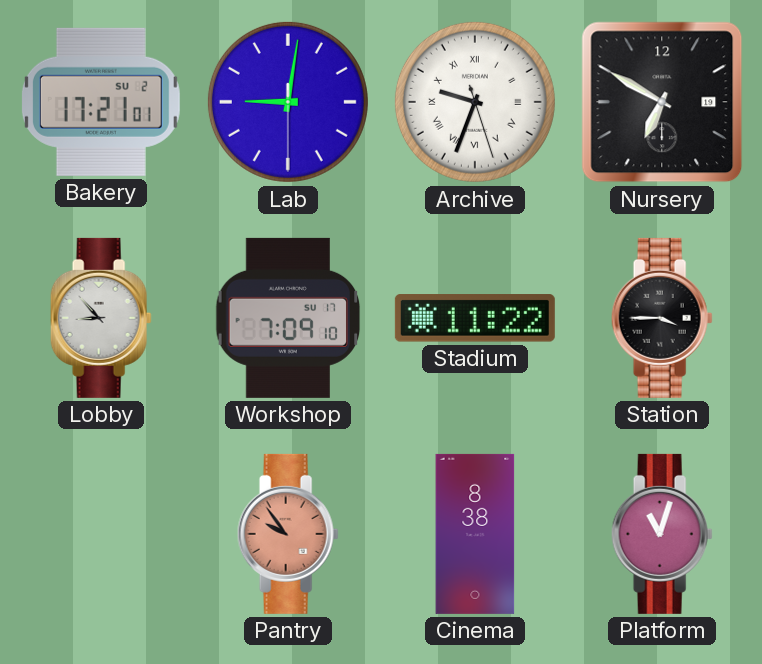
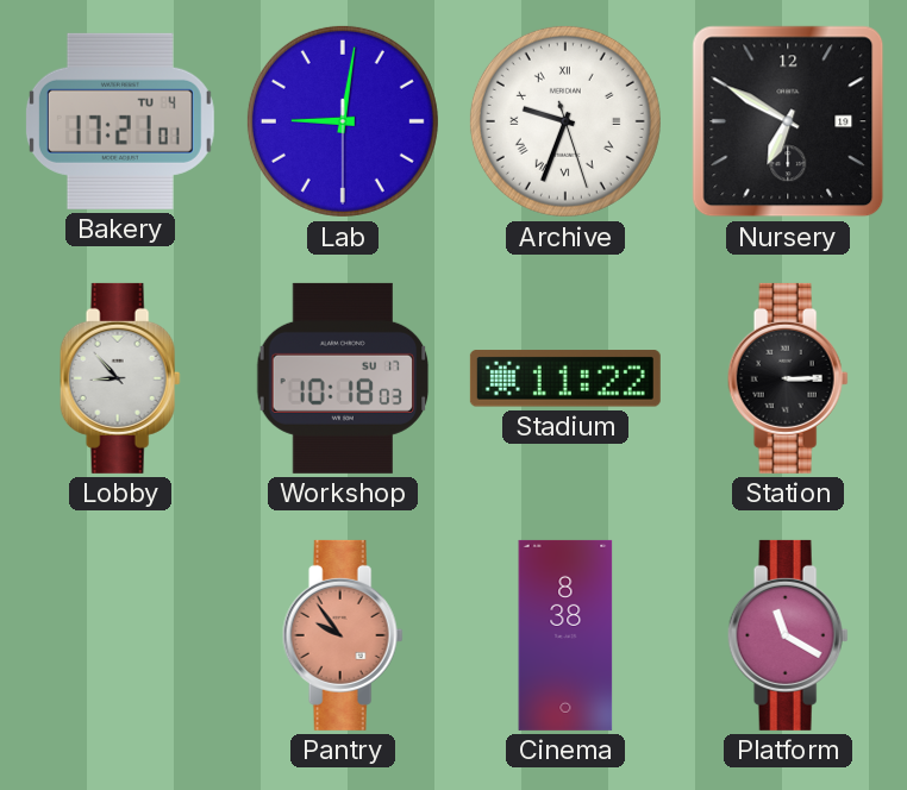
Bakery date: SU 2 -> TU 4 (120, 121)
Workshop: 7:09 -> 10:18 (343, 378)
Station: 3:45 -> 3:15 (788, 378)
Platform: 11:03 -> 11:20 (788, 635)
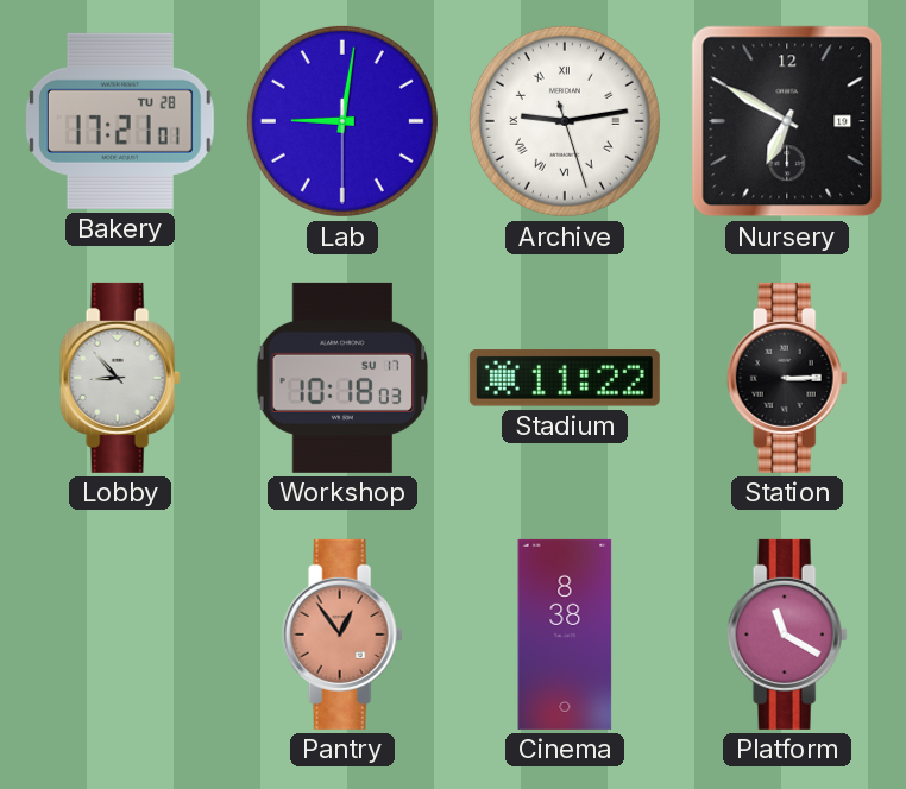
Bakery date: TU 4 -> TU 28 (120, 121)
Archive: 9:33 -> 9:13 (565, 121)
Pantry: 9:54 -> 12:54 (342, 635)
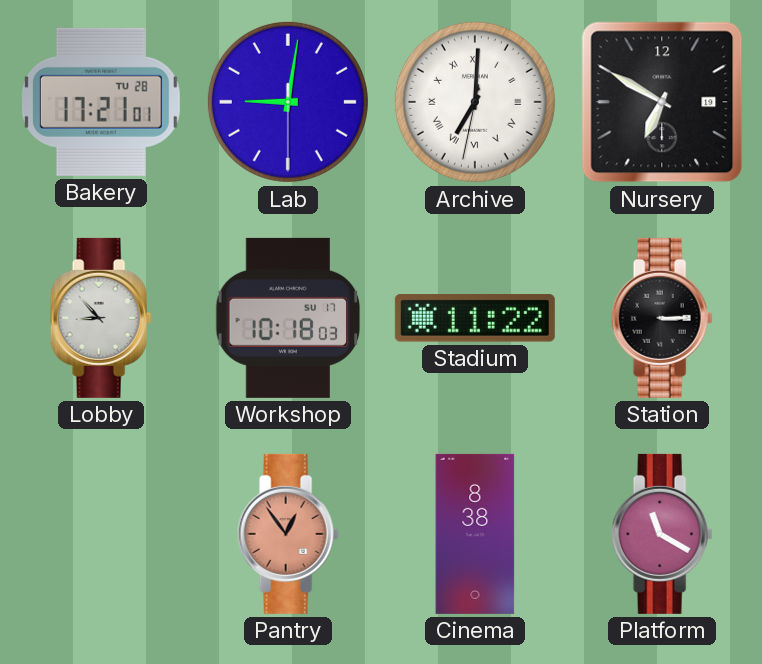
Archive: 9:13 -> 7:00 (475, 102)
